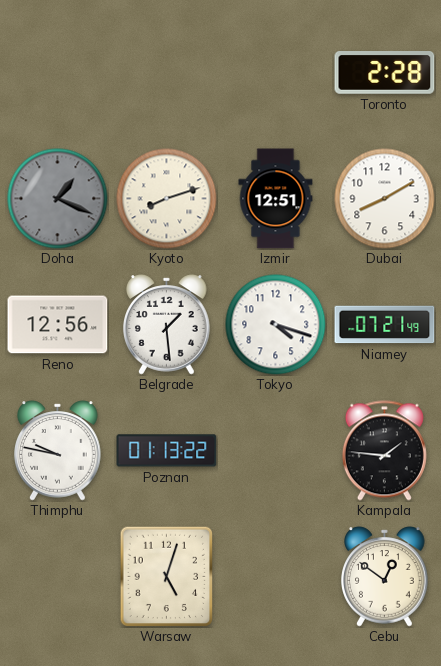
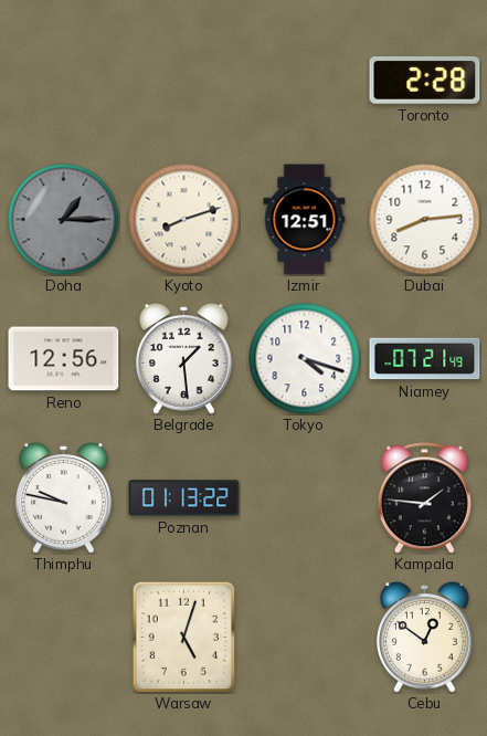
Doha: 1:19 -> 1:15 (64, 220)
Dubai: 8:10 -> 8:14 (425, 220)
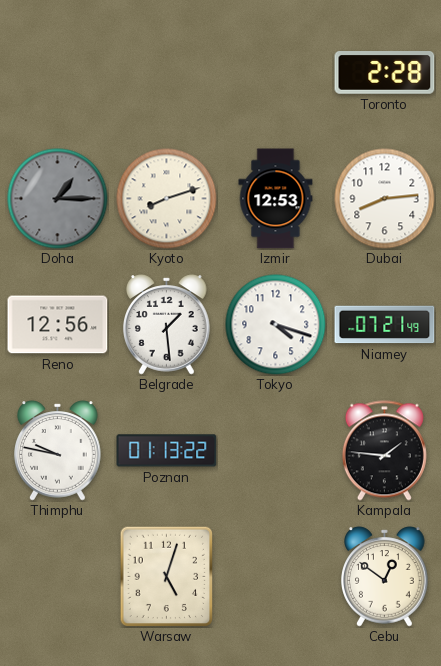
Izmir: 12:51 -> 12:53 (276, 199)
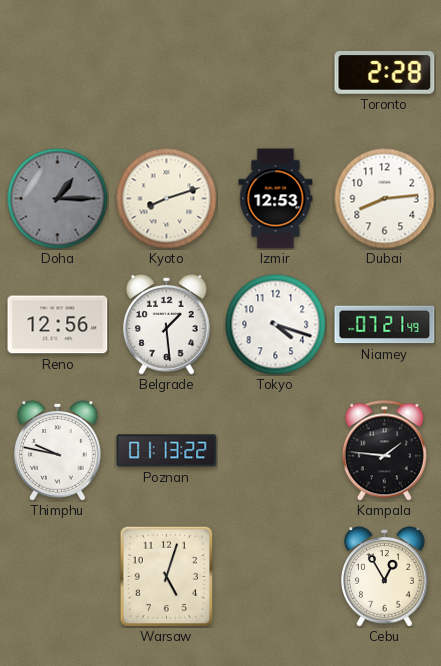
Cebu: 12:51 -> 12:55 (385, 577)
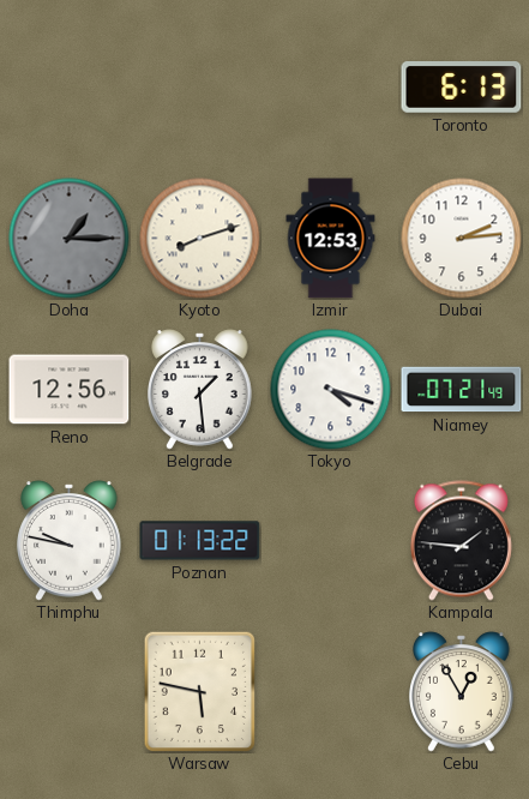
Toronto: 2:28 -> 6:13 (462, 88)
Dubai: 8:14 -> 2:14 (462, 239)
Warsaw: 5:03 -> 5:47 (199, 691)
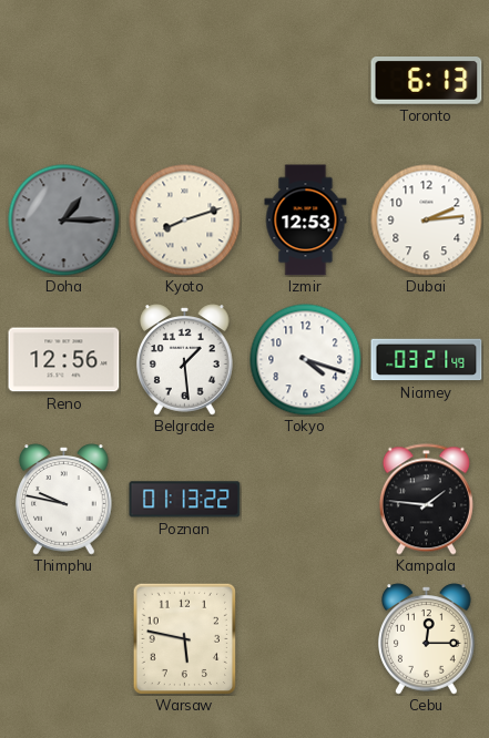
Niamey: 07:21 -> 03:21 (427, 360)
Cebu: 12:55 -> 12:15 (427, 639)
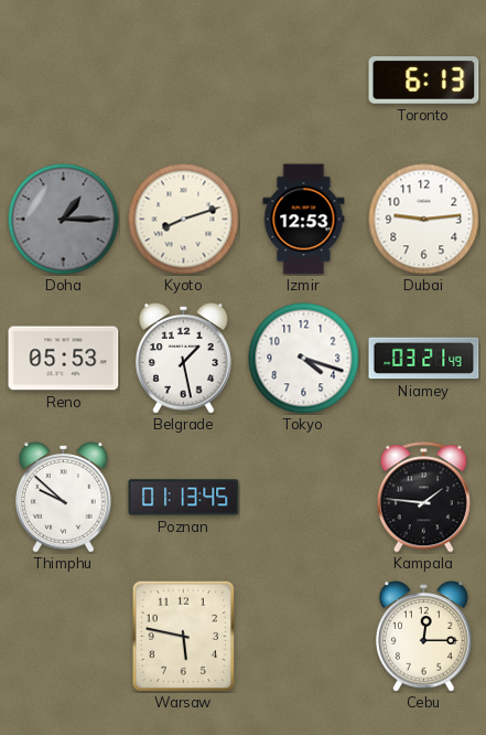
Dubai: 2:14 -> 9:14 (424, 220)
Reno: 12:56 -> 05:53 (64, 359)
Belgrade: 1:29 -> 1:28 (184, 359)
Thimphu: 9:47 -> 9:52 (64, 498)
Poznan: 01:13:22 -> 01:13:45 (184, 498)
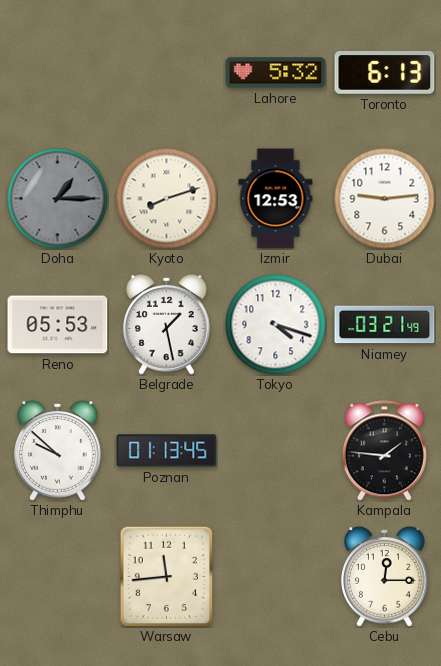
Lahore: none -> 5:32 (276, 73)
Warsaw: 5:47 -> 11:44 (166, 576)
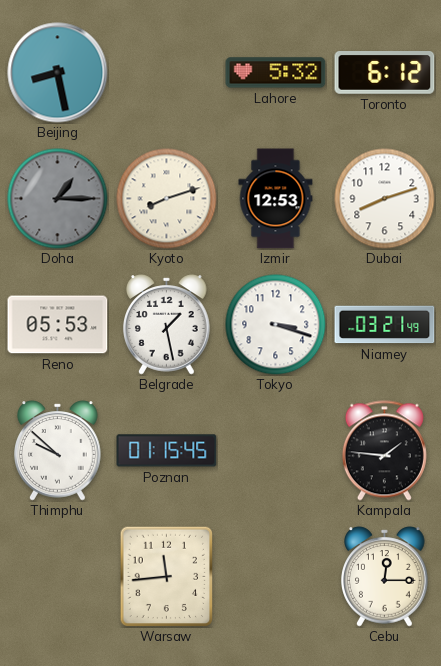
Beijing: none -> 8:28 (58, 73)
Toronto: 6:13 -> 6:12 (385, 73)
Dubai: 9:14 -> 8:12 (385, 199)
Tokyo: 4:18 -> 3:18 (276, 325)
Poznan: 01:13 -> 01:15 (167, 451)
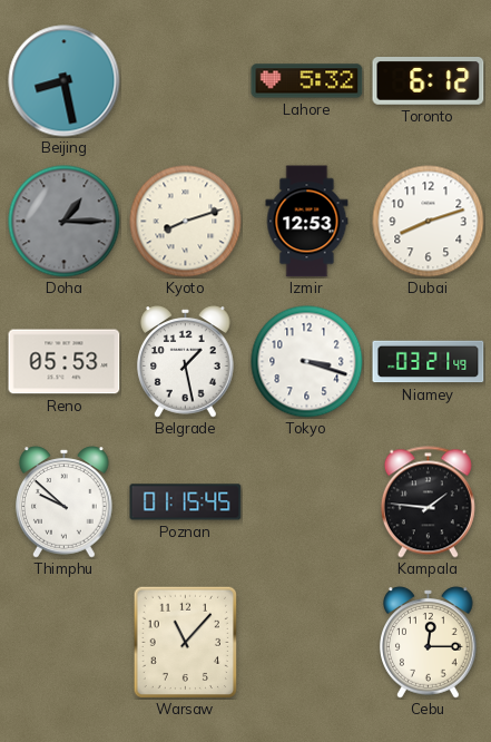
Warsaw: 11:44 -> 11:07 (185, 642)
